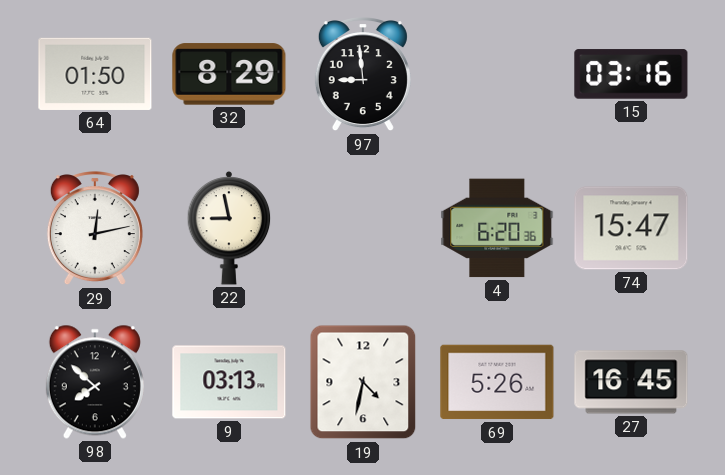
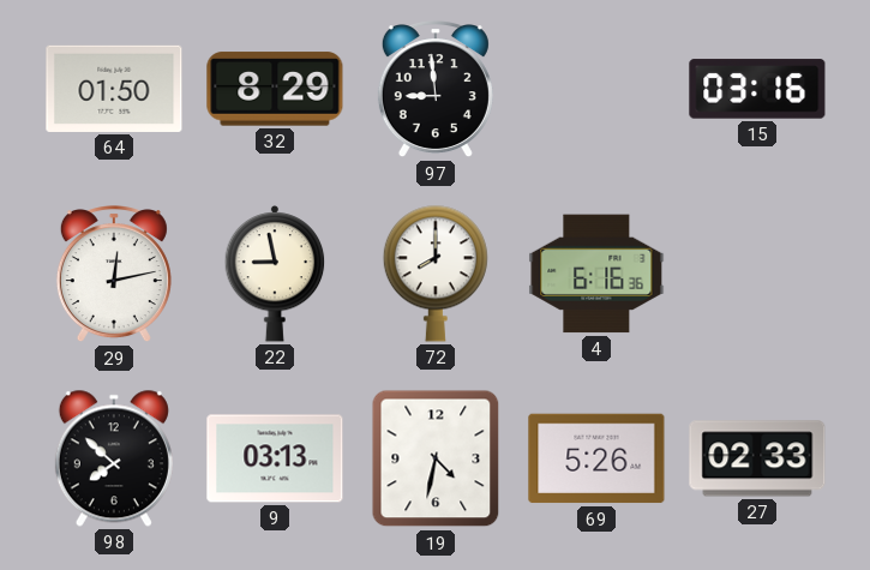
72: none -> 8:00 (436, 274)
4: 6:20 -> 6:16 (596, 274)
74: 15:47 -> none (631, 228)
27: 16:45 -> 02:33 (757, 458)
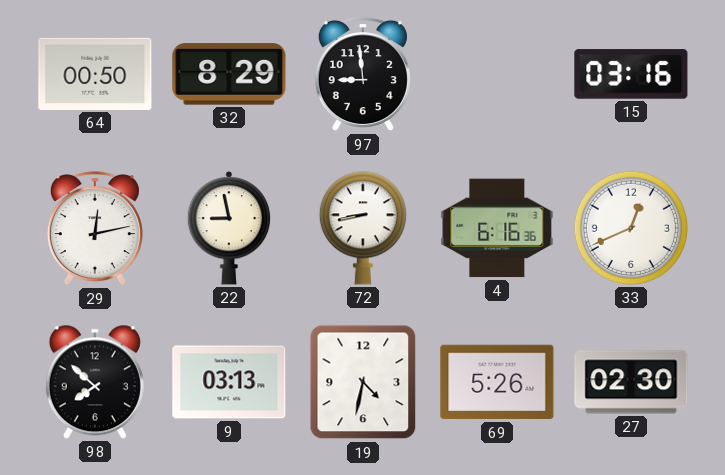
64: 01:50 -> 00:50 (95, 74)
72: 8:00 -> 8:43 (363, 228)
33: none -> 12:41 (631, 228)
27: 02:33 -> 02:30 (631, 382)
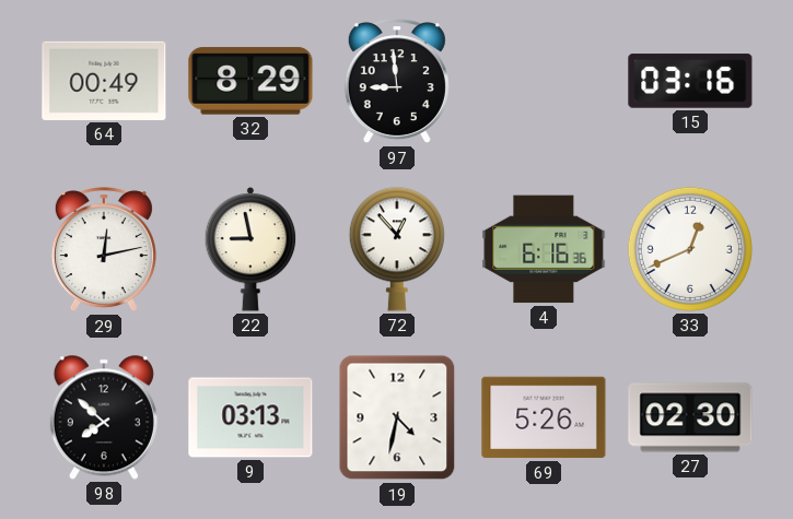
64: 00:50 -> 00:49 (104, 81)
72: 8:43 -> 12:53 (397, 249)
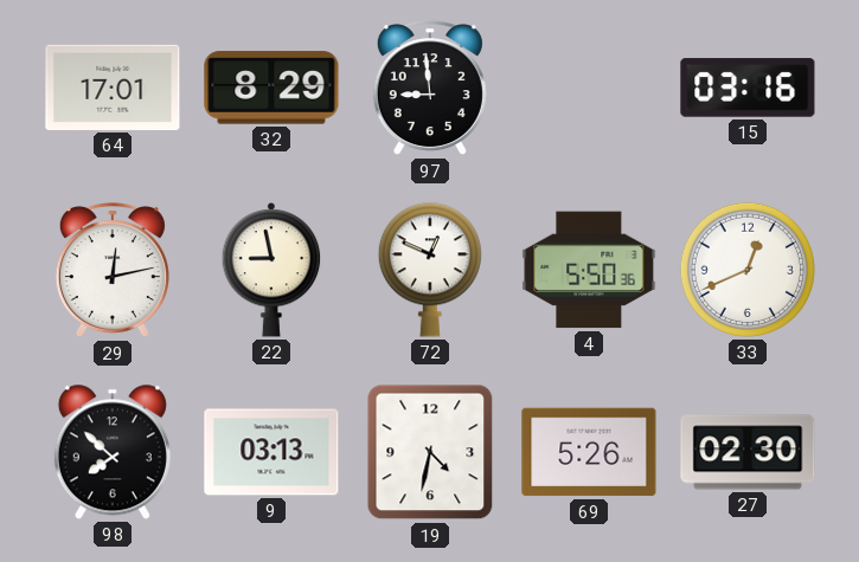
64: 00:49 -> 17:01 (113, 88)
72: 12:53 -> 12:49 (430, 270)
4: 6:16 -> 5:50 (589, 270)
